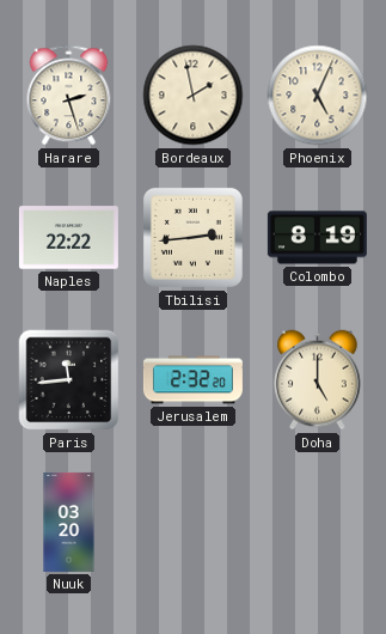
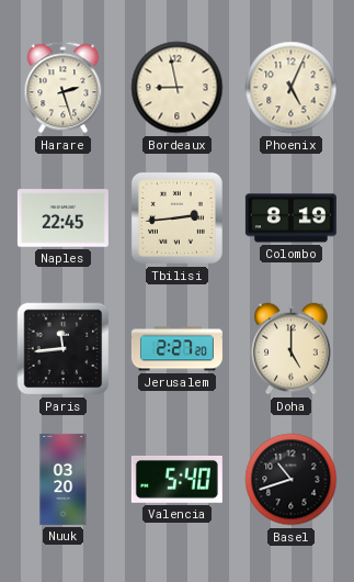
Bordeaux: 1:58 -> 8:58 (178, 88)
Naples: 22:22 -> 22:45 (62, 219)
Jerusalem: 2:32 -> 2:27 (176, 349)
Valencia: none -> 5:40 (176, 479)
Basel: none -> 10:42 (292, 480)
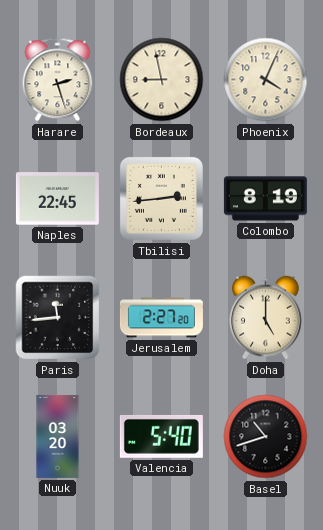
Phoenix: 5:04 -> 4:04 (266, 80)
